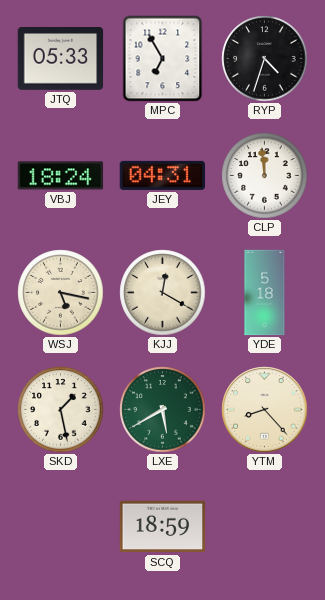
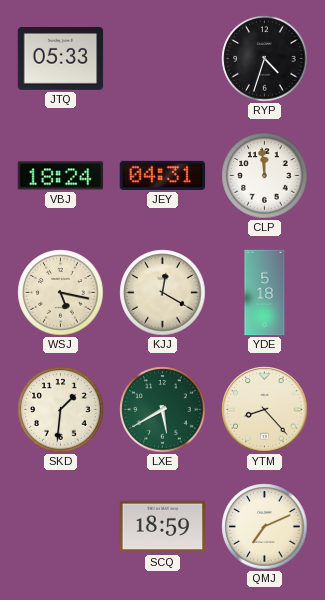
MPC: 6:55 -> none (163, 59)
SKD: 1:28 -> 1:31 (61, 410)
QMJ: none -> 7:11 (265, 527)
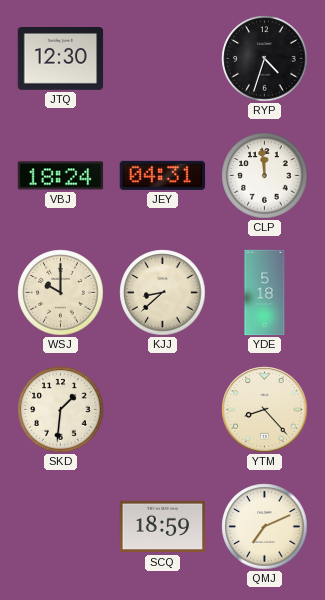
JTQ: 05:33 -> 12:30 (61, 59)
WSJ: 5:17 -> 10:00 (61, 293)
KJJ: 12:20 -> 8:38 (163, 293)
LXE: 5:40 -> none (163, 410)
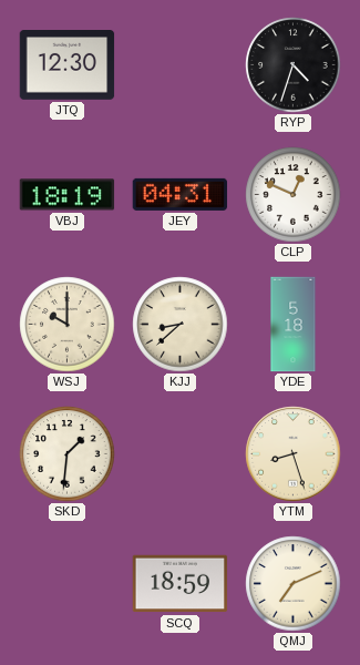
VBJ: 18:24 -> 18:19 (68, 195)
CLP: 11:59 -> 12:49 (294, 195)
YTM: 8:23 -> 8:27 (294, 454)
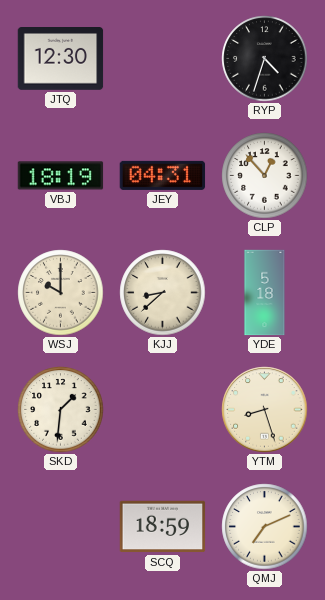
CLP: 12:49 -> 12:53 (265, 176)
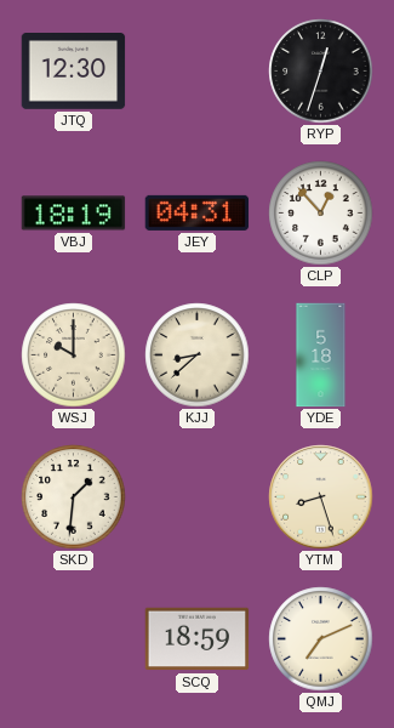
RYP: 4:33 -> 12:33 (321, 72)
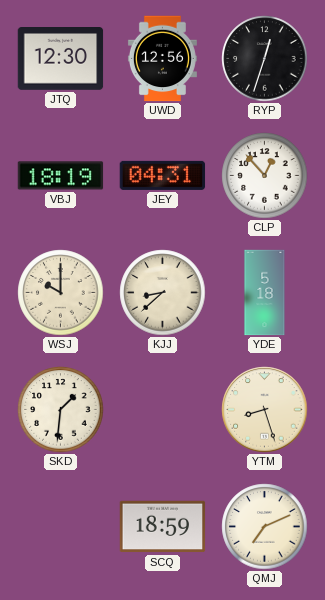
UWD: none -> 12:56 (162, 59)
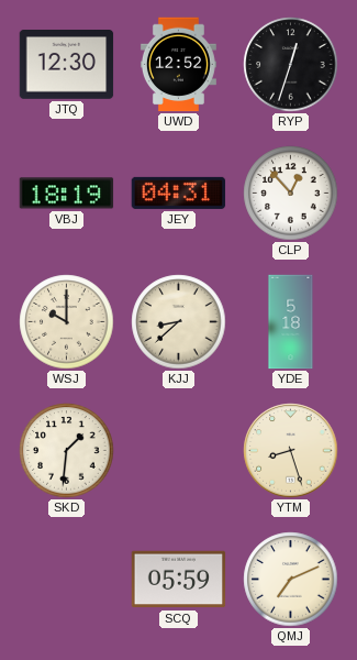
UWD: 12:56 -> 12:52 (178, 65)
SCQ: 18:59 -> 05:59 (179, 580)
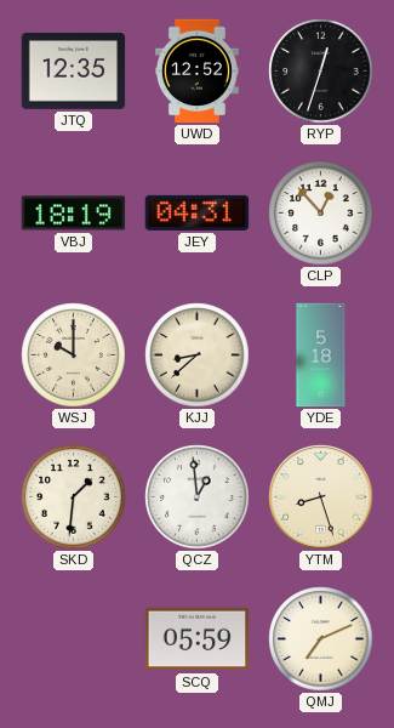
JTQ: 12:30 -> 12:35 (74, 72)
QCZ: none -> 12:59 (198, 497)
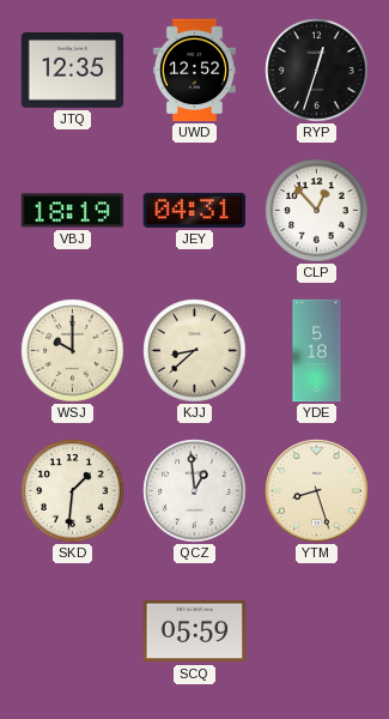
QMJ: 7:11 -> none (321, 639)
